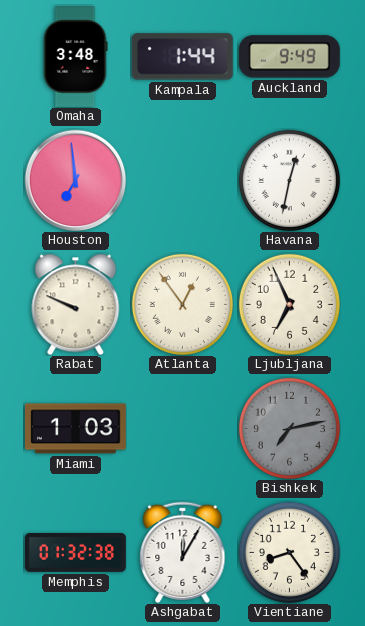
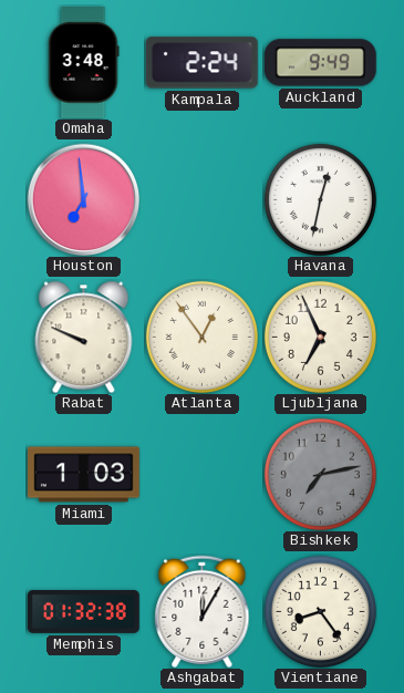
Kampala: 1:44 -> 2:24 (201, 63)
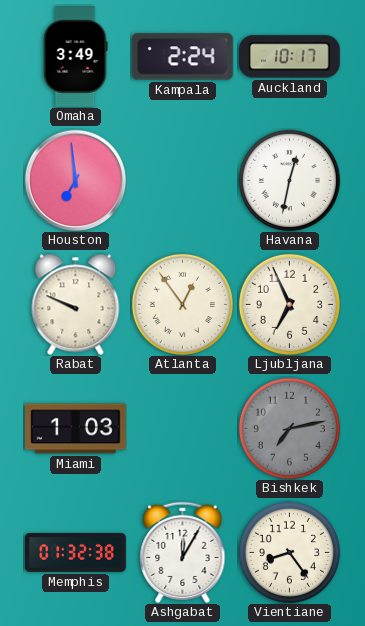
Omaha: 3:48 -> 3:49 (75, 57)
Auckland: 9:49 -> 10:17 (289, 57)
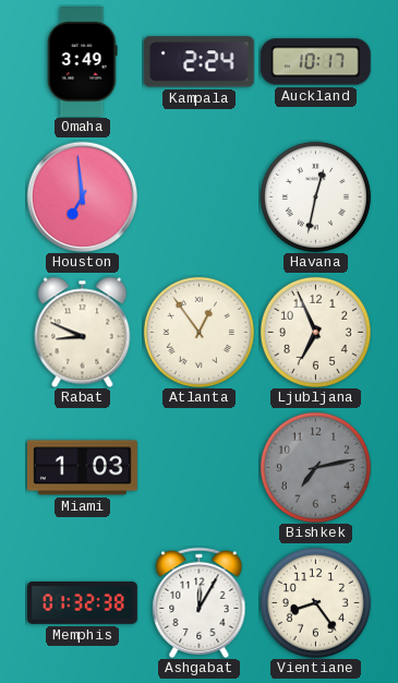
Rabat: 9:49 -> 8:49 (83, 332)
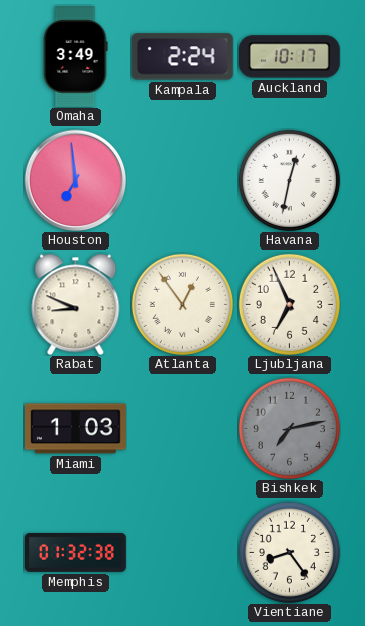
Ashgabat: 12:05 -> none (200, 602)
